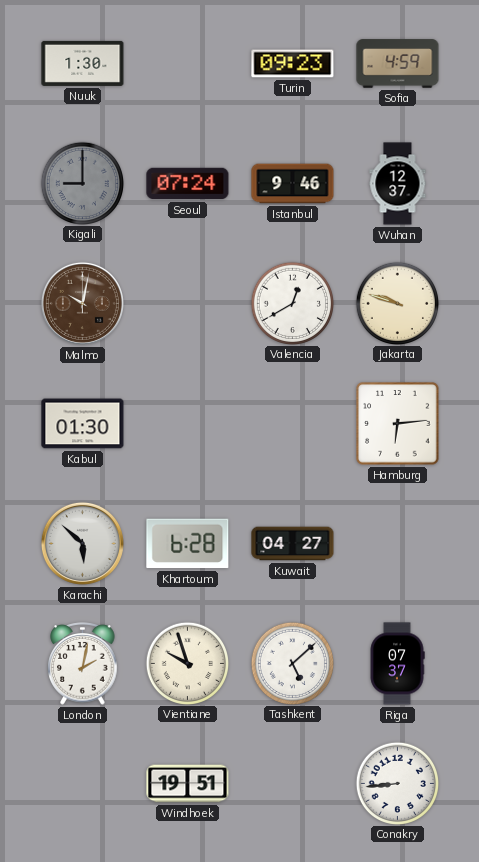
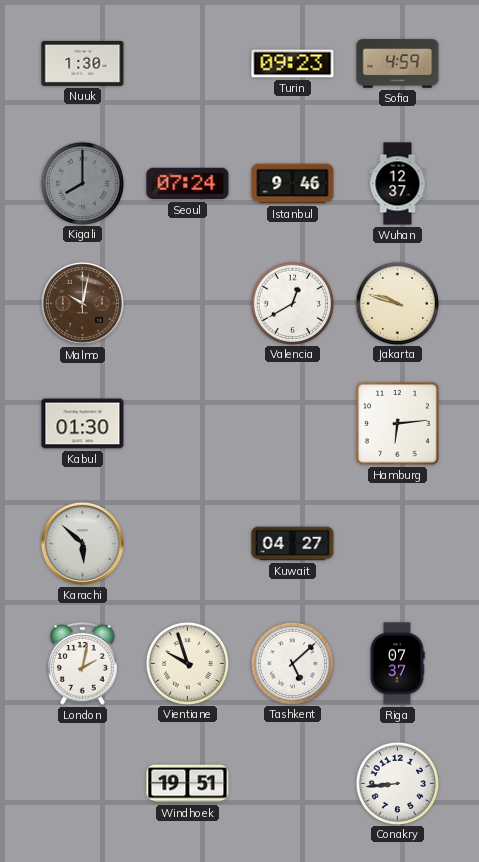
Kigali: 9:00 -> 8:00 (82, 183)
Khartoum: 6:28 -> none (188, 544)
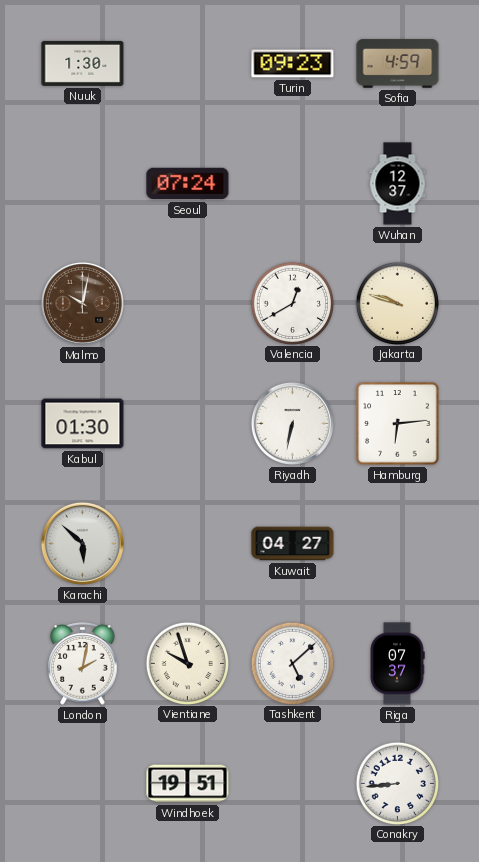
Kigali: 8:00 -> none (82, 183)
Istanbul: 9:46 -> none (293, 184)
Riyadh: none -> 6:32 (292, 423)
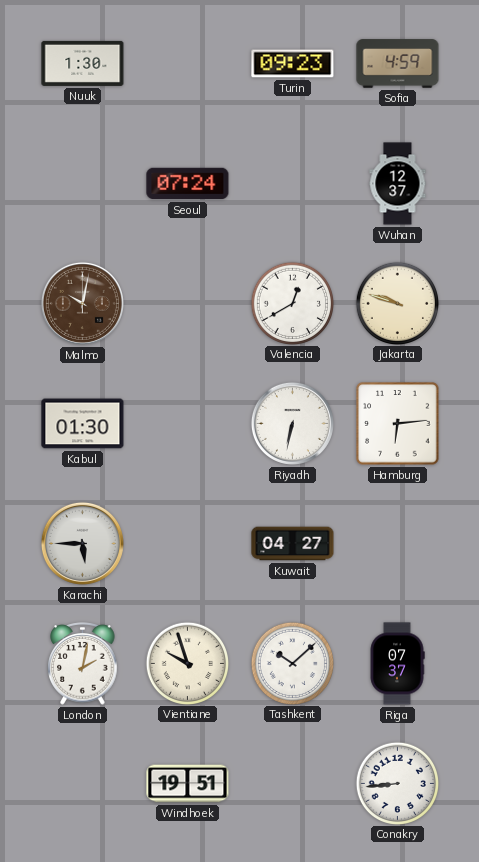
Karachi: 5:52 -> 5:45 (82, 543)
Tashkent: 5:08 -> 10:08 (292, 663)
